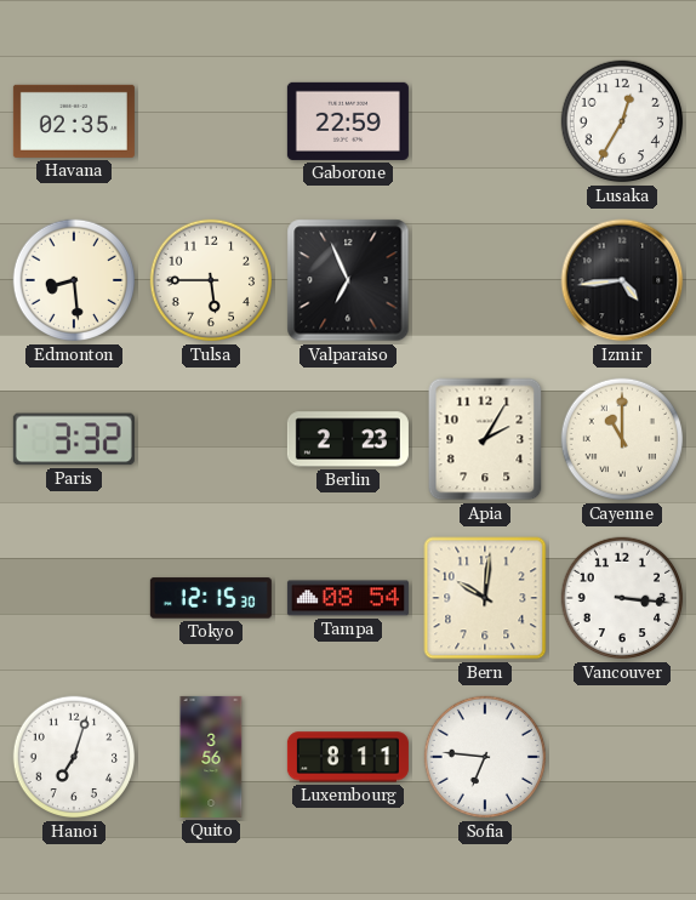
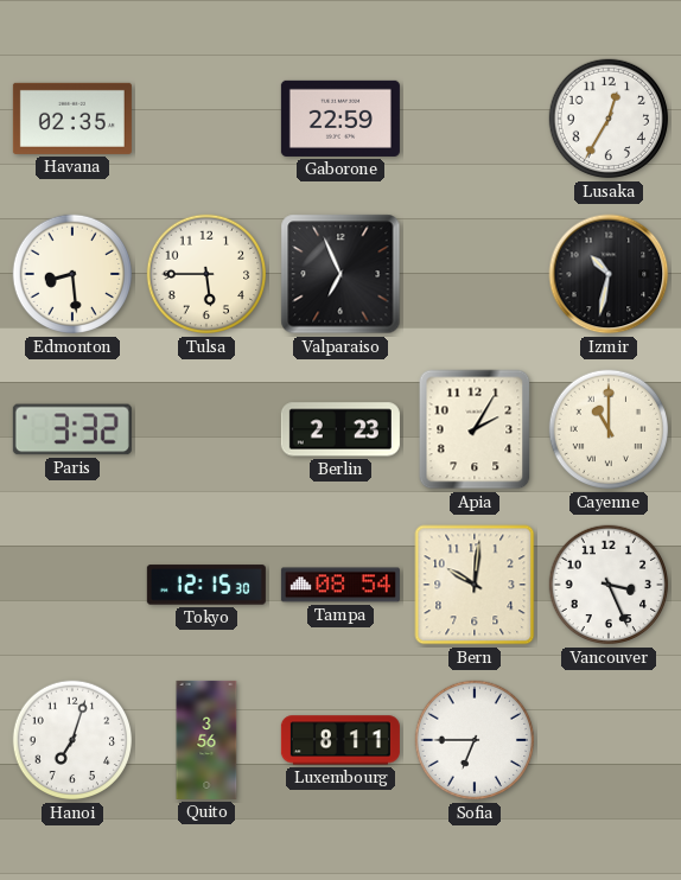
Izmir: 4:44 -> 10:32 (609, 274)
Vancouver: 3:16 -> 3:26 (609, 585)
Sofia: 6:46 -> 6:45 (475, 740)
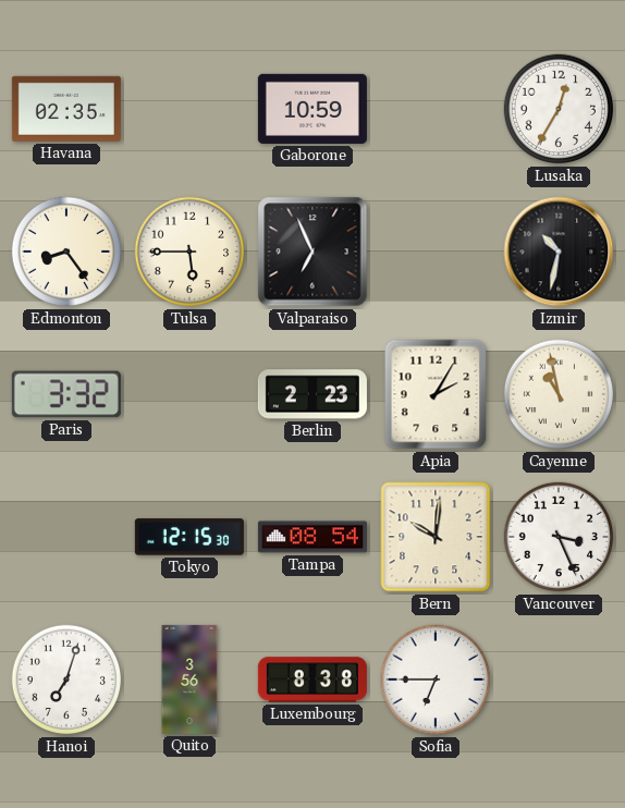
Gaborone: 22:59 -> 10:59 (312, 109)
Edmonton: 8:29 -> 8:24 (66, 252)
Cayenne: 11:00 -> 10:58 (559, 394)
Luxembourg: 8:11 -> 8:38 (312, 680)
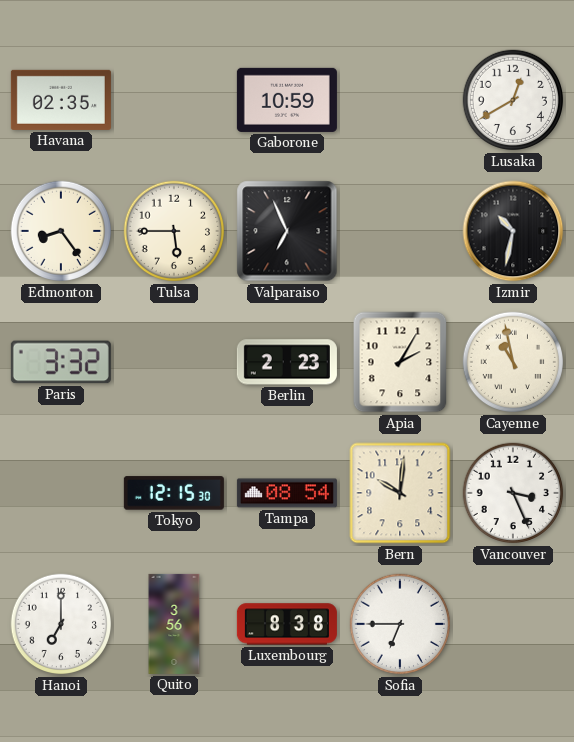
Lusaka: 12:35 -> 12:40 (513, 100)
Hanoi: 7:03 -> 7:00 (61, 624)
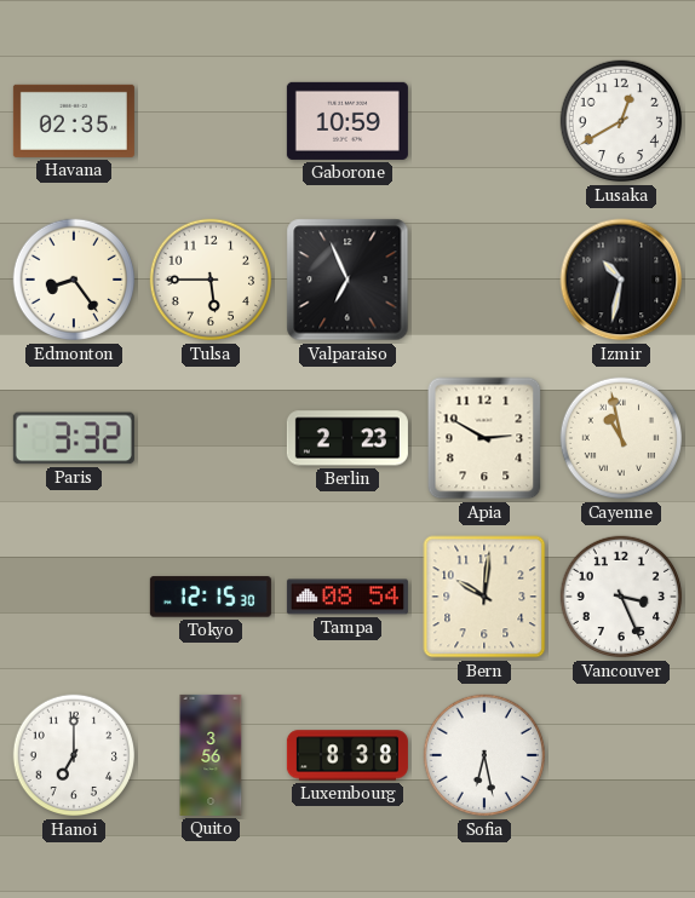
Apia: 2:05 -> 2:50 (484, 438)
Sofia: 6:45 -> 6:28 (484, 755)
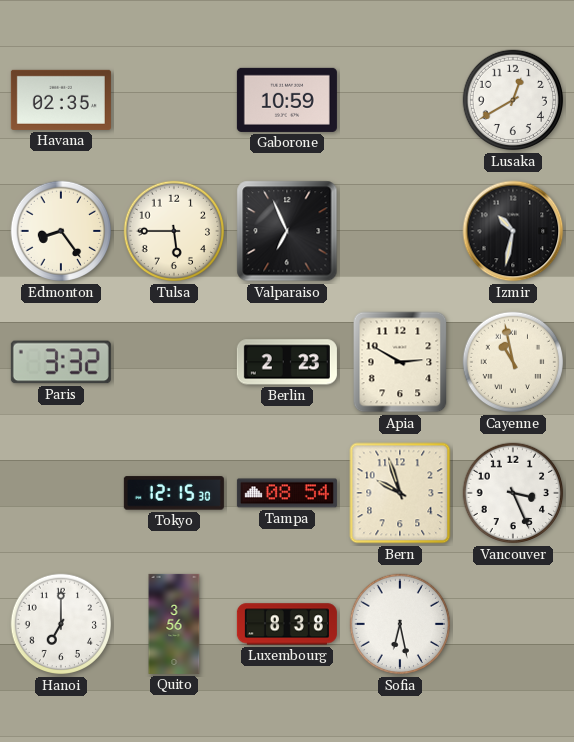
Bern: 10:01 -> 9:57 (400, 493)
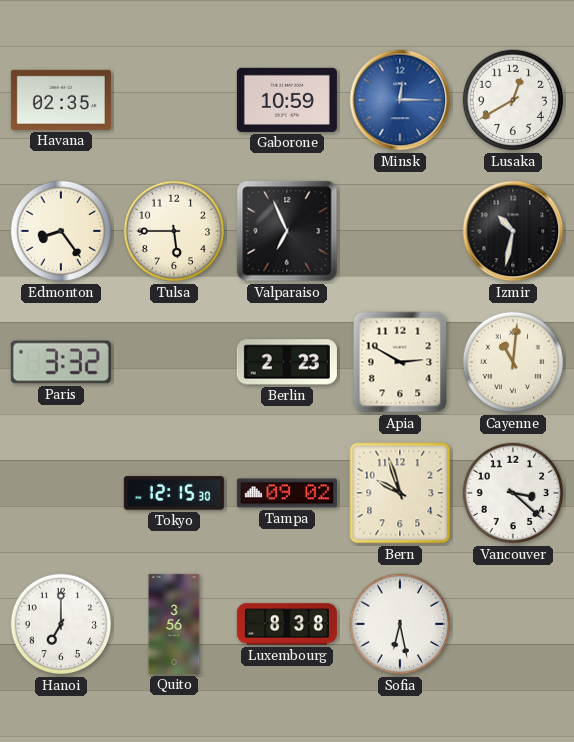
Minsk: none -> 12:15 (400, 100)
Cayenne: 10:58 -> 11:01 (513, 362)
Tampa: 08:54 -> 09:02 (287, 493)
Vancouver: 3:26 -> 3:22 (513, 493)
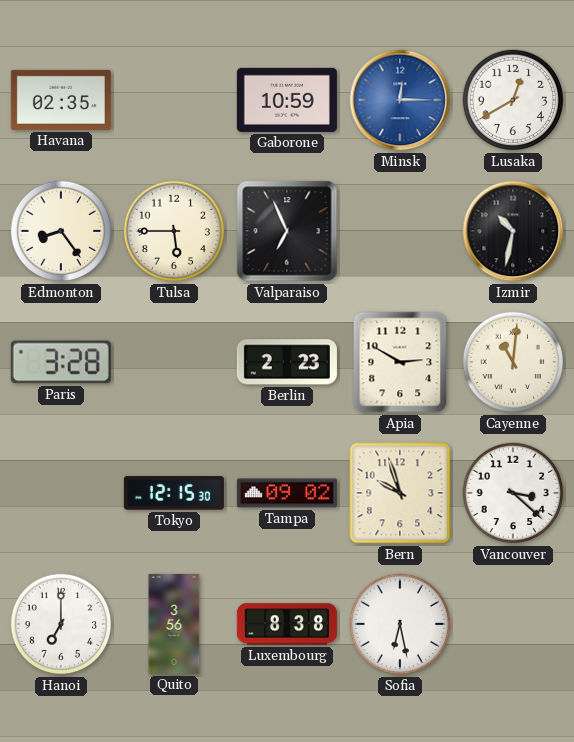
Paris: 3:32 -> 3:28 (61, 362)
